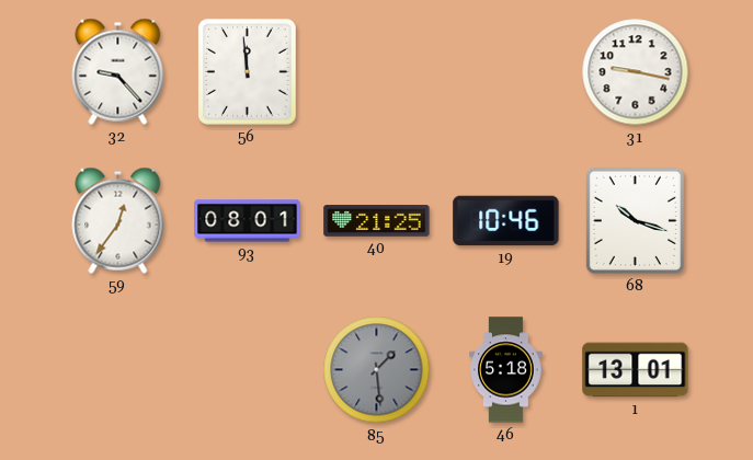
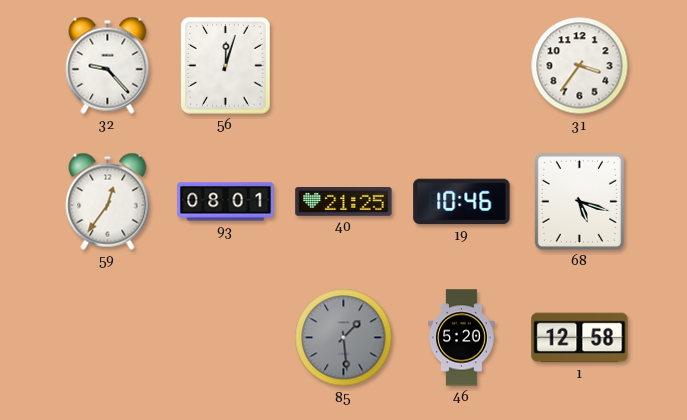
56: 11:59 -> 12:03 (226, 66)
31: 9:17 -> 3:36 (580, 66)
68: 10:18 -> 5:18 (579, 201)
46: 5:18 -> 5:20 (462, 338)
1: 13:01 -> 12:58 (580, 338)
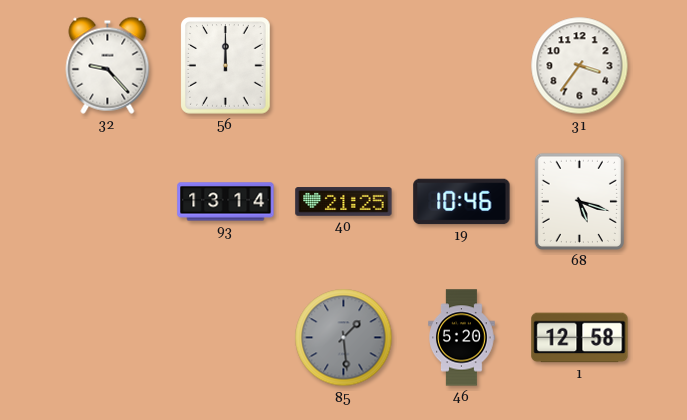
56: 12:03 -> 12:00 (226, 66)
59: 12:36 -> none (108, 201)
93: 08:01 -> 13:14 (226, 202)
